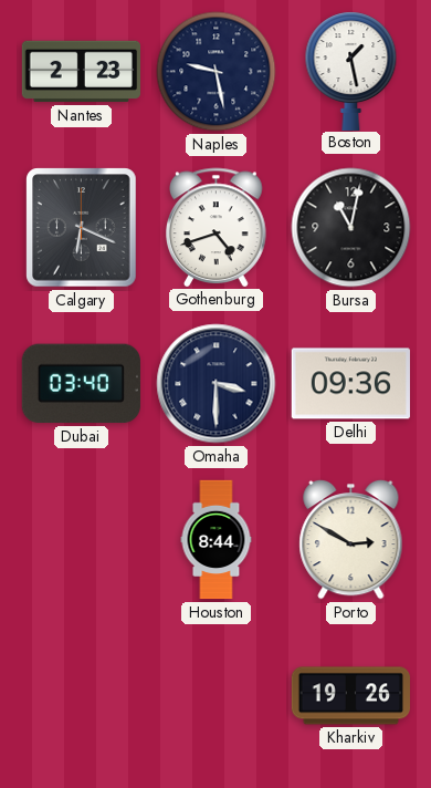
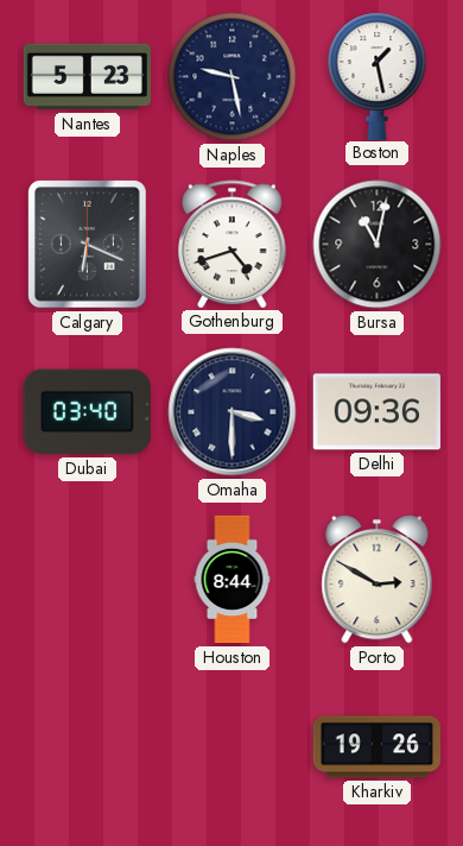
Nantes: 2:23 -> 5:23 (87, 77)
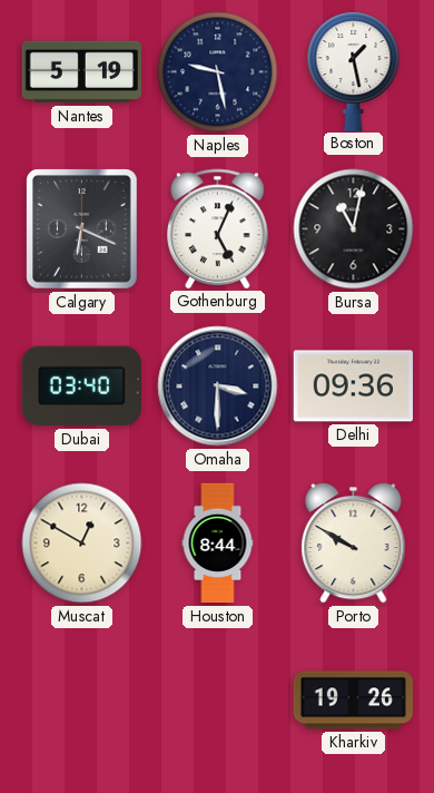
Nantes: 5:23 -> 5:19 (81, 72)
Gothenburg: 4:42 -> 5:04 (218, 228)
Muscat: none -> 12:50 (82, 544)
Porto: 2:50 -> 9:50 (354, 542)
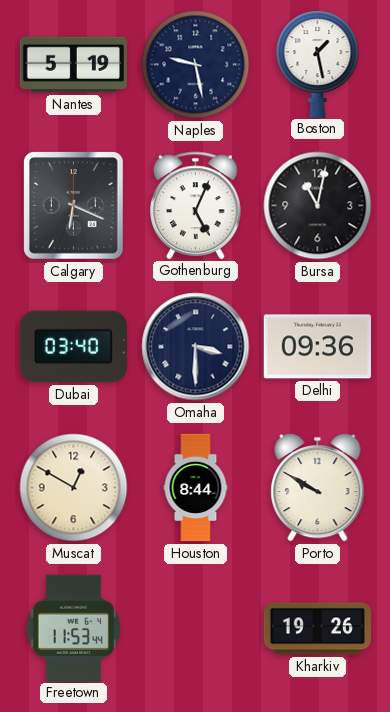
Freetown: none -> 11:53 (73, 628)
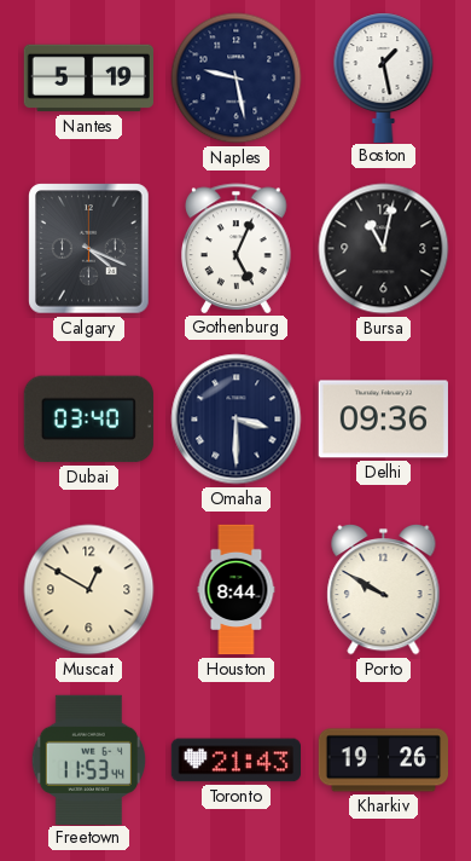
Calgary: 6:19 -> 4:19 (89, 249)
Toronto: none -> 21:43 (235, 761)
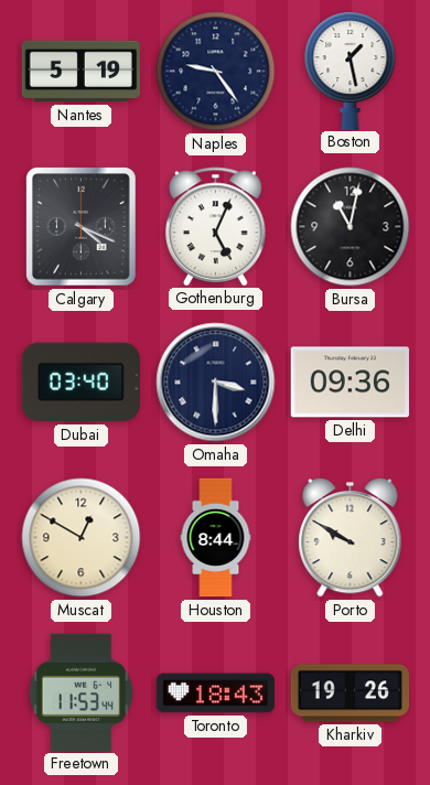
Naples: 9:28 -> 9:24 (216, 72)
Toronto: 21:43 -> 18:43 (215, 693)
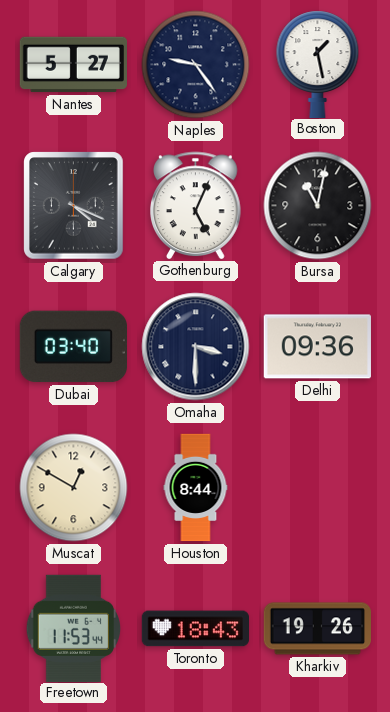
Nantes: 5:19 -> 5:27 (73, 65)
Porto: 9:50 -> none (351, 537)
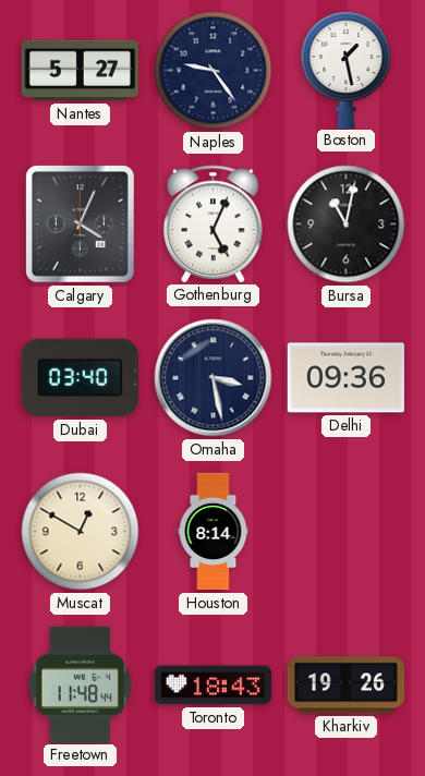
Calgary: 4:19 -> 4:04 (81, 225)
Omaha: 3:30 -> 3:28 (214, 378)
Houston: 8:44 -> 8:14 (214, 532)
Freetown: 11:53 -> 11:48 (80, 684)
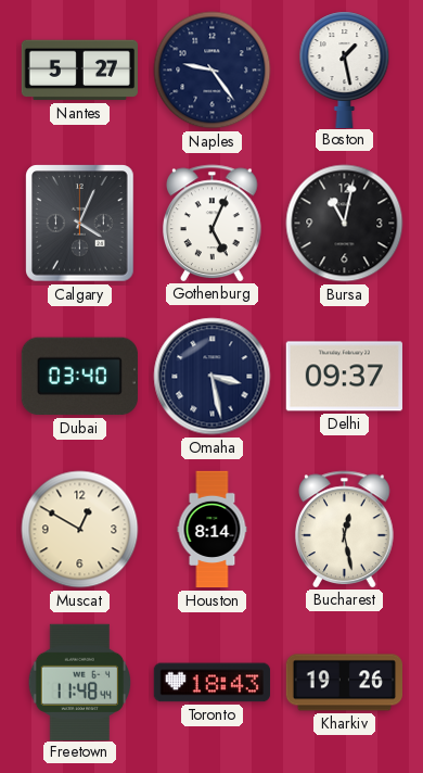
Delhi: 09:36 -> 09:37 (344, 377)
Bucharest: none -> 12:28 (345, 529)
